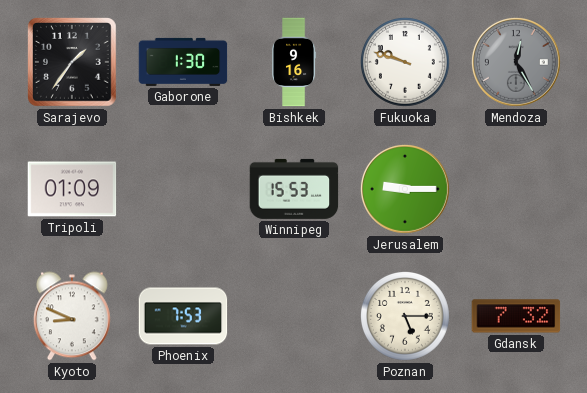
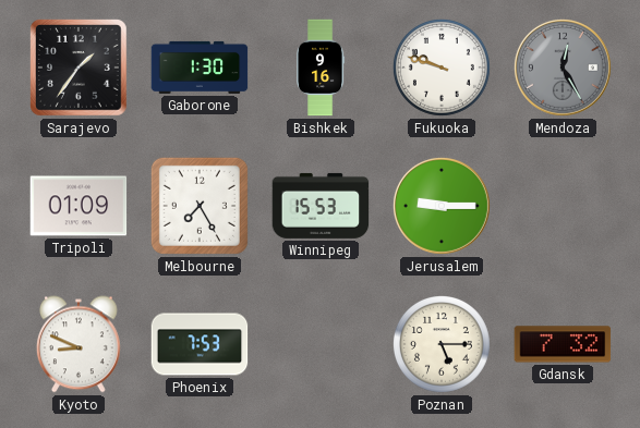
Melbourne: none -> 7:25 (200, 206)
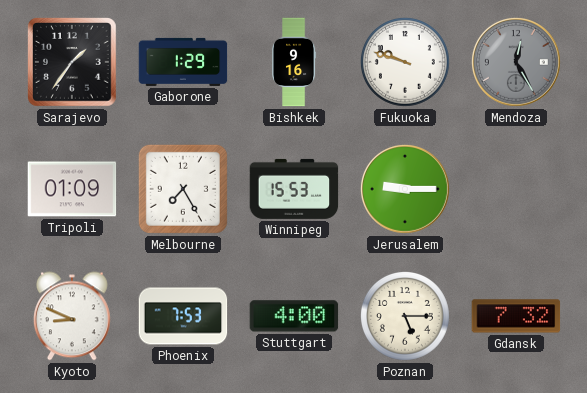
Gaborone: 1:30 -> 1:29 (183, 62)
Stuttgart: none -> 4:00 (294, 316)
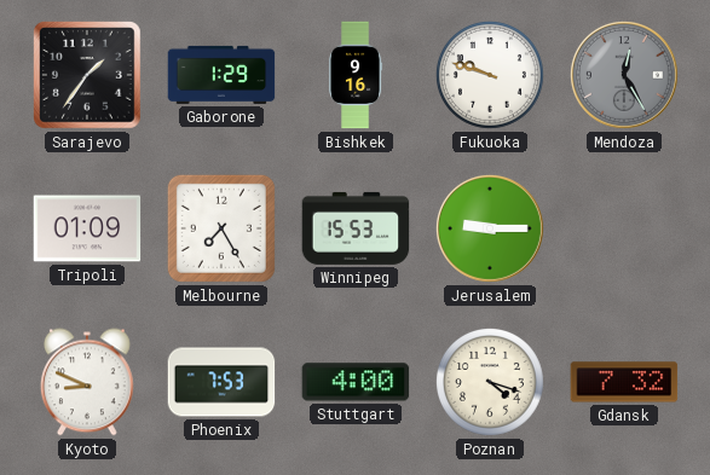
Poznan: 5:15 -> 4:18 (490, 382)
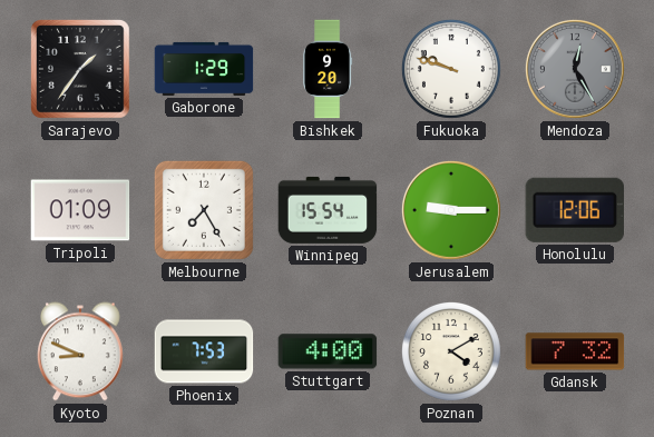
Bishkek: 9:16 -> 9:20 (328, 69)
Winnipeg: 15:53 -> 15:54 (328, 210)
Honolulu: none -> 12:06 (575, 210)
Poznan: 4:18 -> 4:10 (451, 351)
